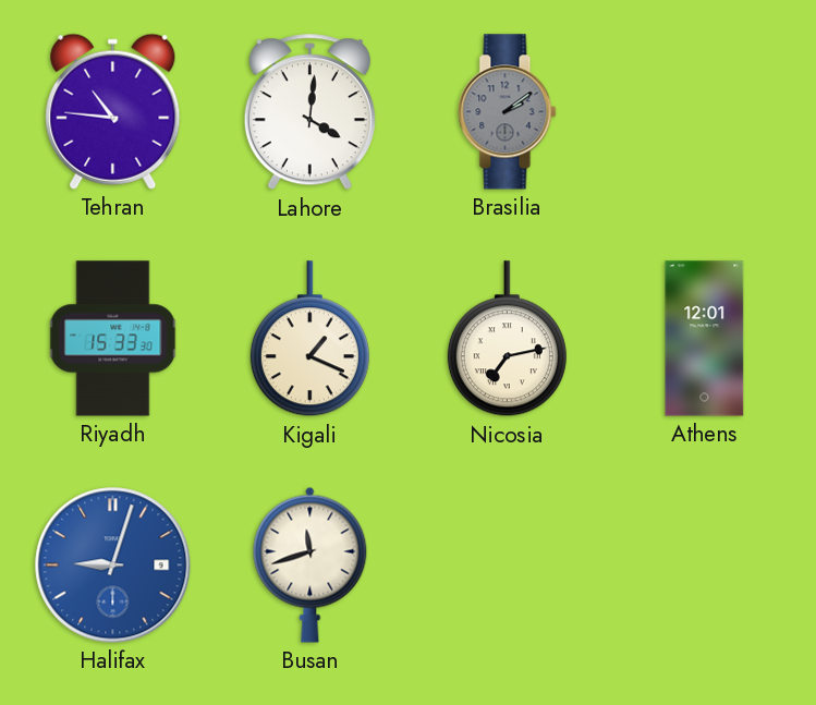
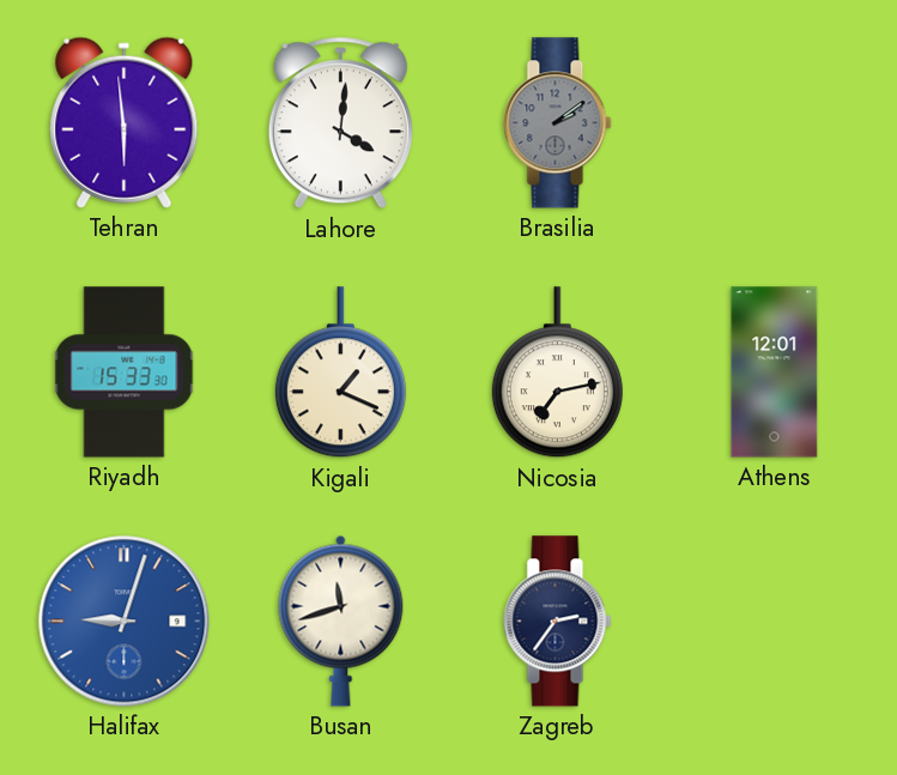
Tehran: 10:46 -> 5:59 (125, 122)
Zagreb: none -> 2:36 (558, 622)
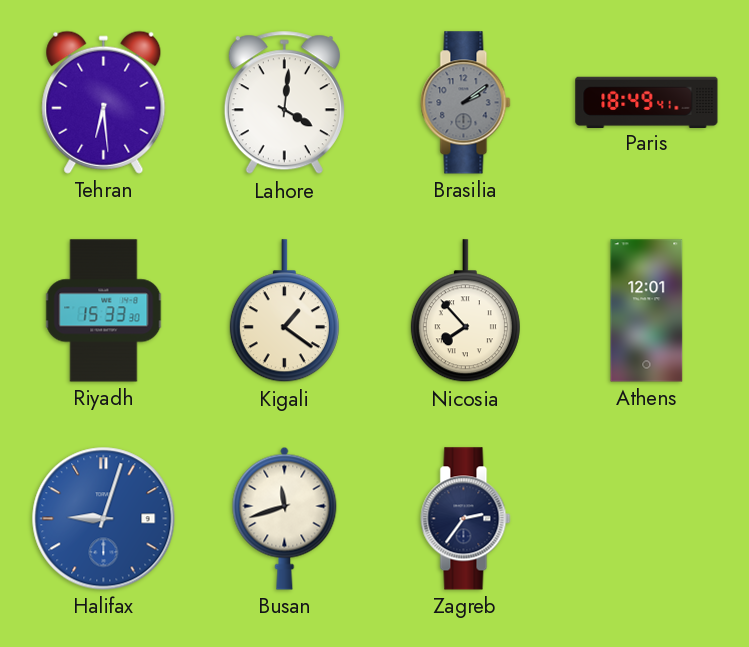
Tehran: 5:59 -> 6:29 (104, 102)
Paris: none -> 18:49 (647, 102)
Kigali: 1:19 -> 1:21 (284, 311)
Nicosia: 7:13 -> 7:53 (465, 311)
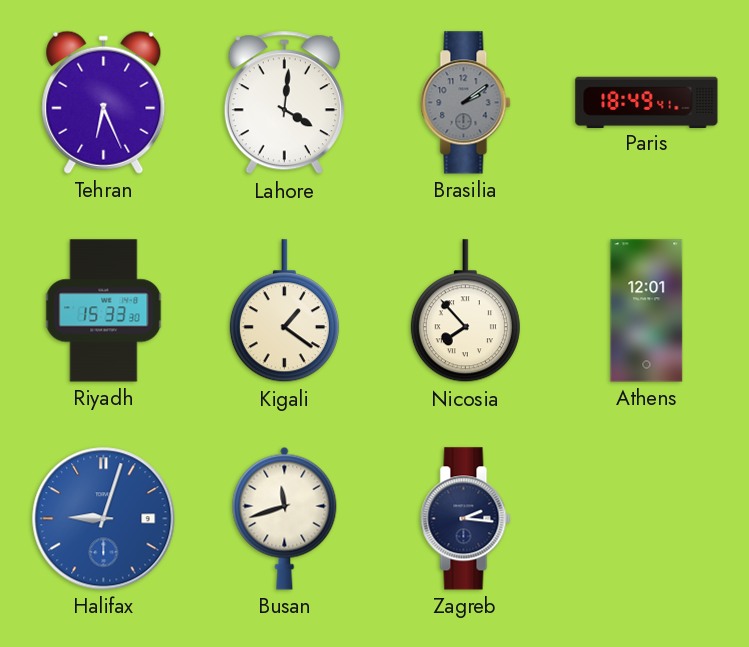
Tehran: 6:29 -> 6:26 (104, 102)
Zagreb: 2:36 -> 2:16 (466, 519)
